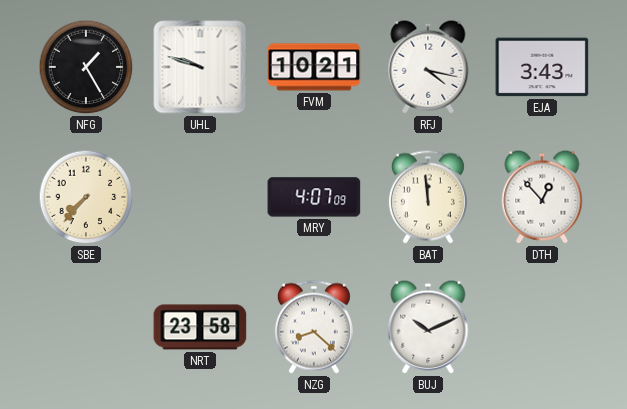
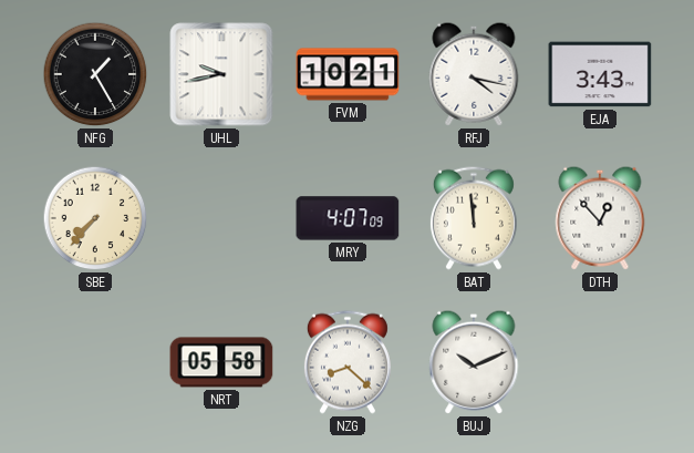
UHL: 9:48 -> 9:43 (221, 74)
NRT: 23:58 -> 05:58 (221, 362)
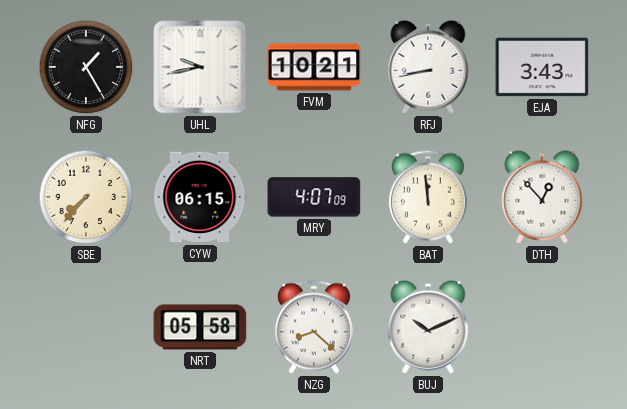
RFJ: 4:17 -> 8:43 (428, 67)
CYW: none -> 06:15 (200, 197)
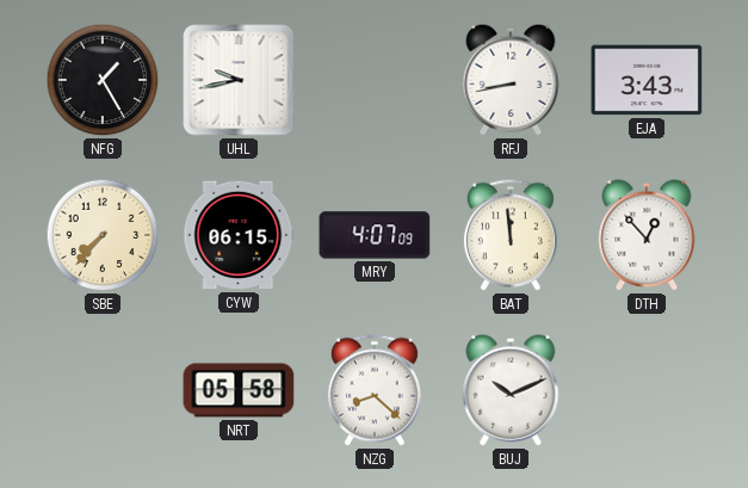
FVM: 10:21 -> none (314, 67)
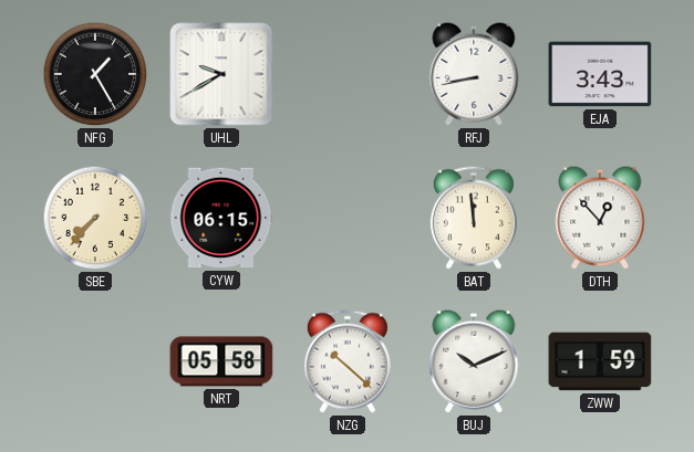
UHL: 9:43 -> 9:40 (221, 74)
MRY: 4:07 -> none (375, 235)
NZG: 8:22 -> 10:22 (348, 361)
ZWW: none -> 1:59 (600, 361)
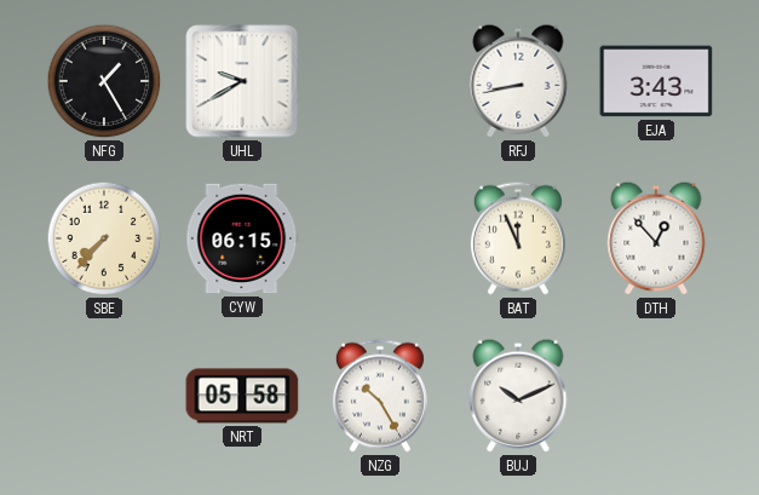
BAT: 11:59 -> 11:56 (518, 238)
NZG: 10:22 -> 10:25 (380, 396)
ZWW: 1:59 -> none (600, 361)
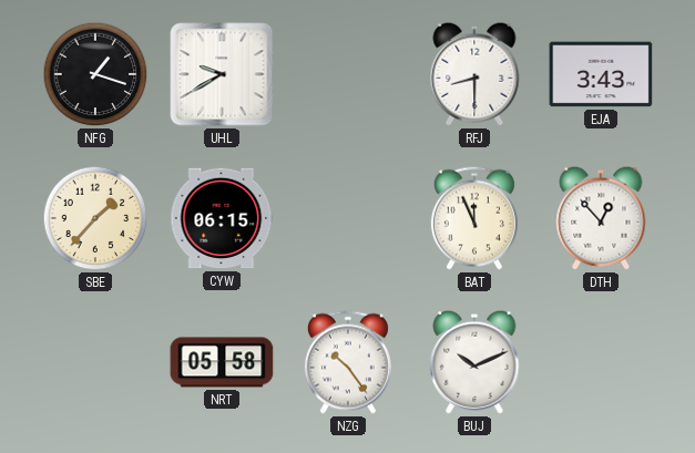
NFG: 1:25 -> 1:18 (95, 74)
RFJ: 8:43 -> 8:30 (474, 74)
SBE: 7:37 -> 1:37 (95, 218)
NZG: 10:25 -> 10:24 (348, 362)
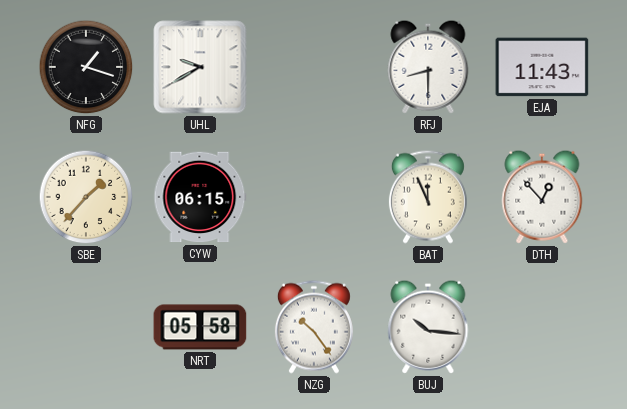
EJA: 3:43 -> 11:43 (542, 67)
BUJ: 10:11 -> 10:16 (428, 327)
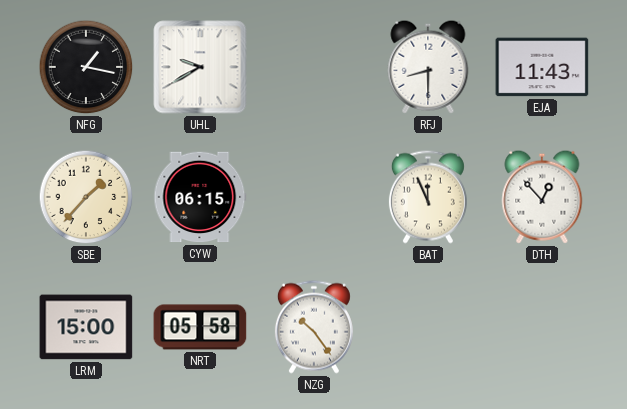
NFG: 1:18 -> 1:17 (86, 67)
LRM: none -> 15:00 (86, 327)
BUJ: 10:16 -> none (428, 327)
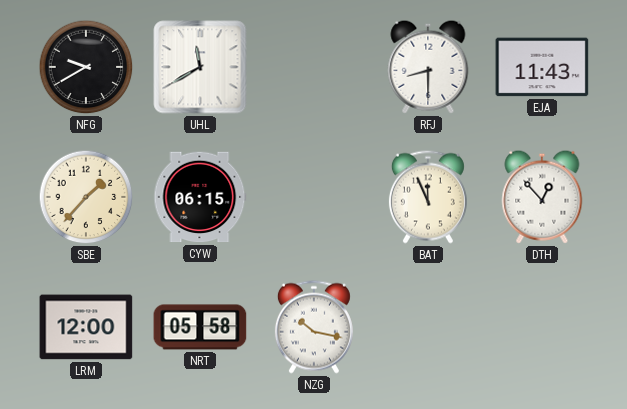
NFG: 1:17 -> 9:40 (86, 67)
UHL: 9:40 -> 11:40 (200, 67)
LRM: 15:00 -> 12:00 (86, 327)
NZG: 10:24 -> 10:17 (314, 327)
